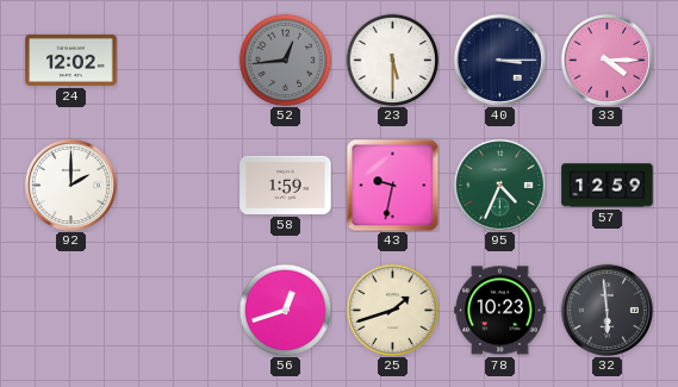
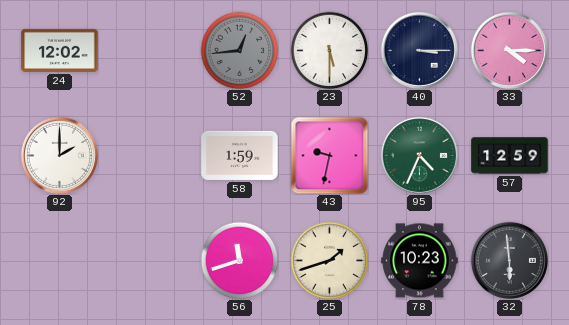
56: 12:42 -> 11:42 (239, 260)
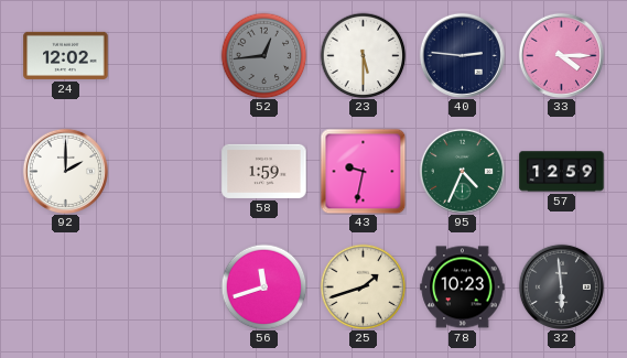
40: 3:15 -> 2:46 (462, 55)
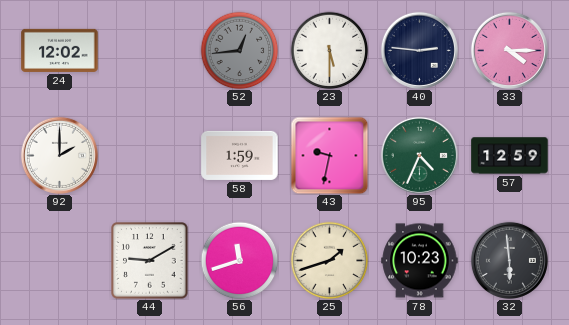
44: none -> 9:10 (150, 261)
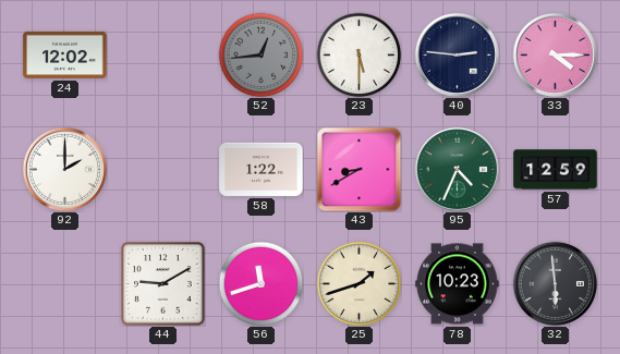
58: 1:59 -> 1:22 (262, 169)
43: 9:32 -> 8:40 (358, 169)
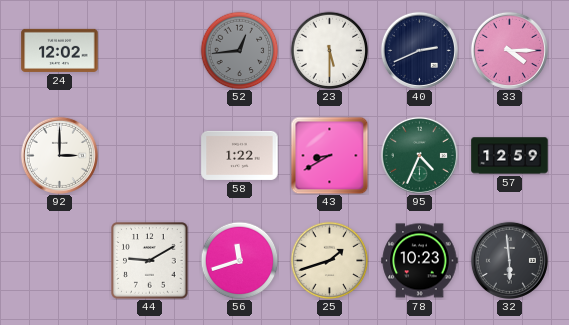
40: 2:46 -> 2:41 (419, 50)
92: 2:00 -> 3:00 (59, 155)
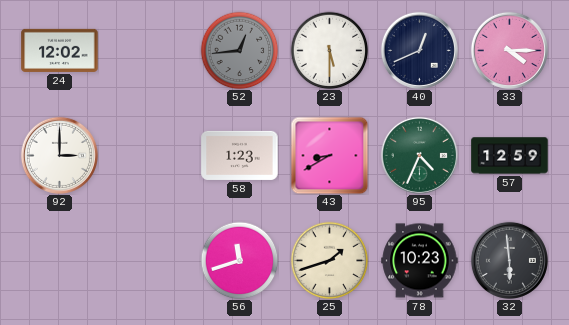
40: 2:41 -> 12:41 (419, 50)
58: 1:22 -> 1:23 (240, 155)
44: 9:10 -> none (150, 261)
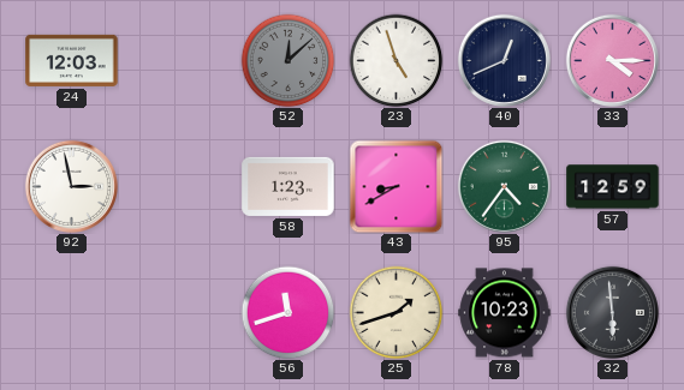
24: 12:02 -> 12:03 (72, 60)
52: 12:44 -> 12:08 (287, 60)
23: 5:30 -> 4:57 (395, 60)
92: 3:00 -> 2:58 (71, 186)
95: 4:34 -> 4:36 (504, 186)
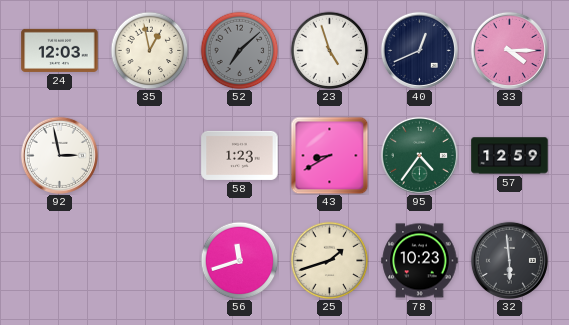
35: none -> 12:58 (149, 50)
52: 12:08 -> 7:08 (239, 50)
